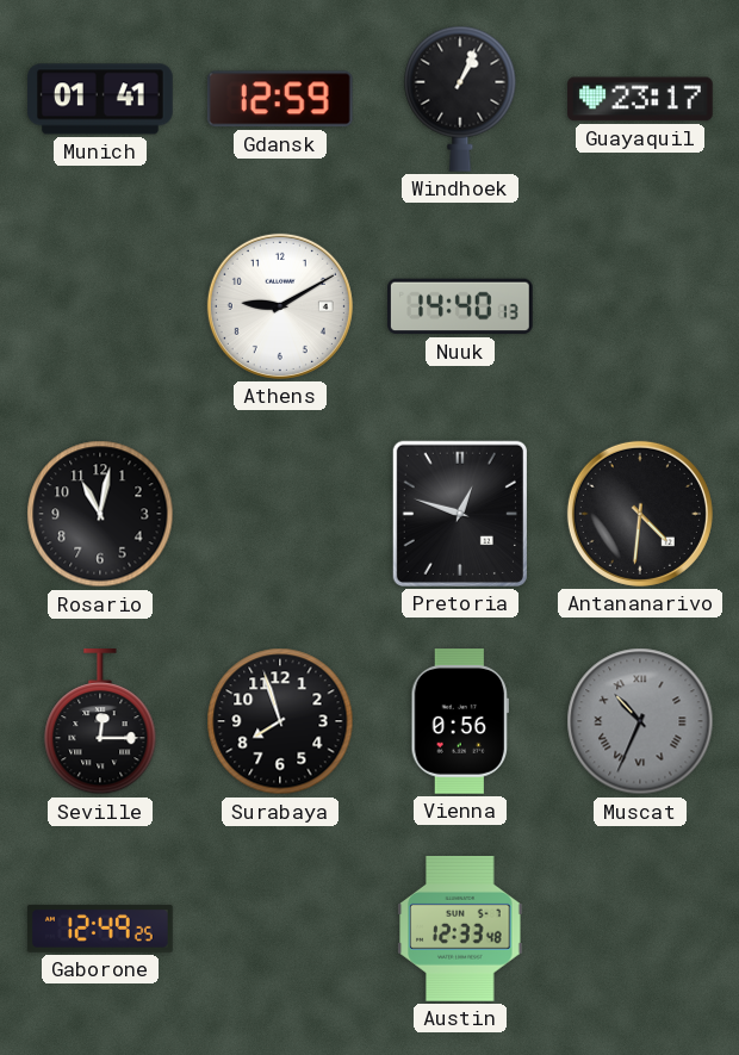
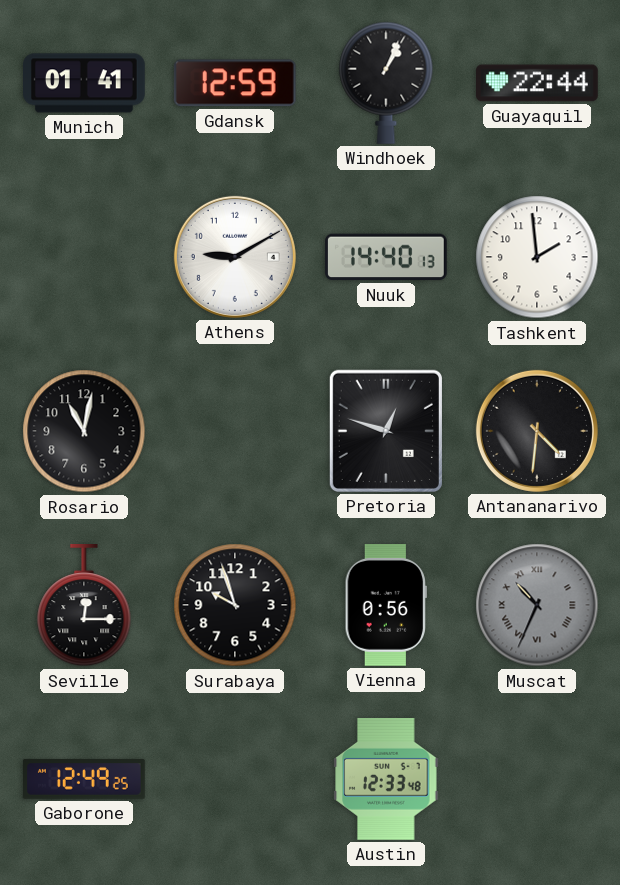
Guayaquil: 23:17 -> 22:44 (538, 83)
Tashkent: none -> 1:59 (537, 257)
Surabaya: 7:57 -> 9:57 (235, 605)
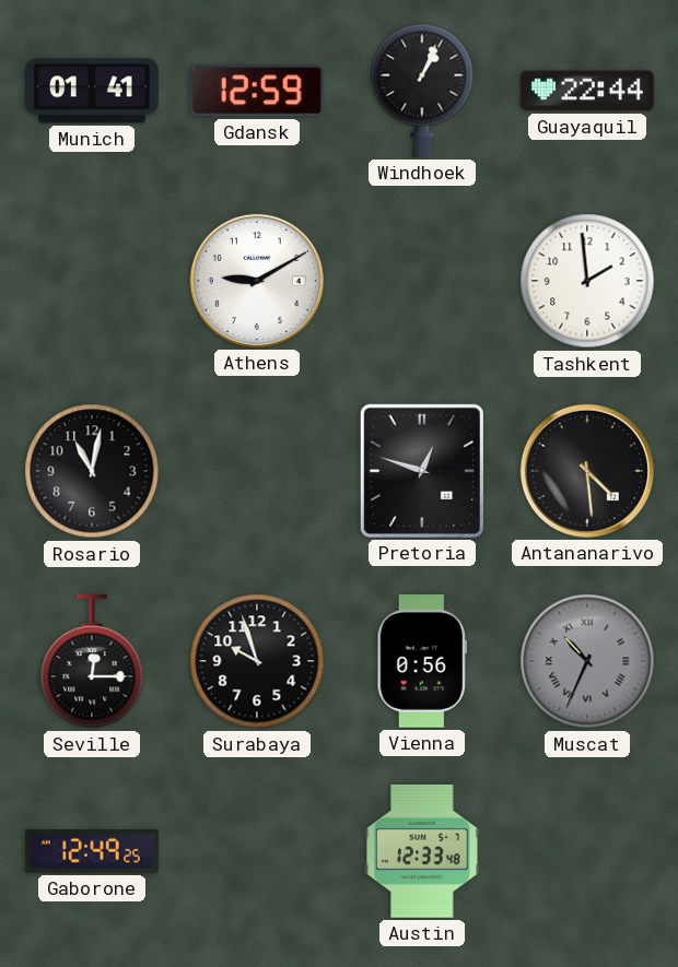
Nuuk: 14:40 -> none (387, 257)
Antananarivo: 4:31 -> 4:29 (587, 471)
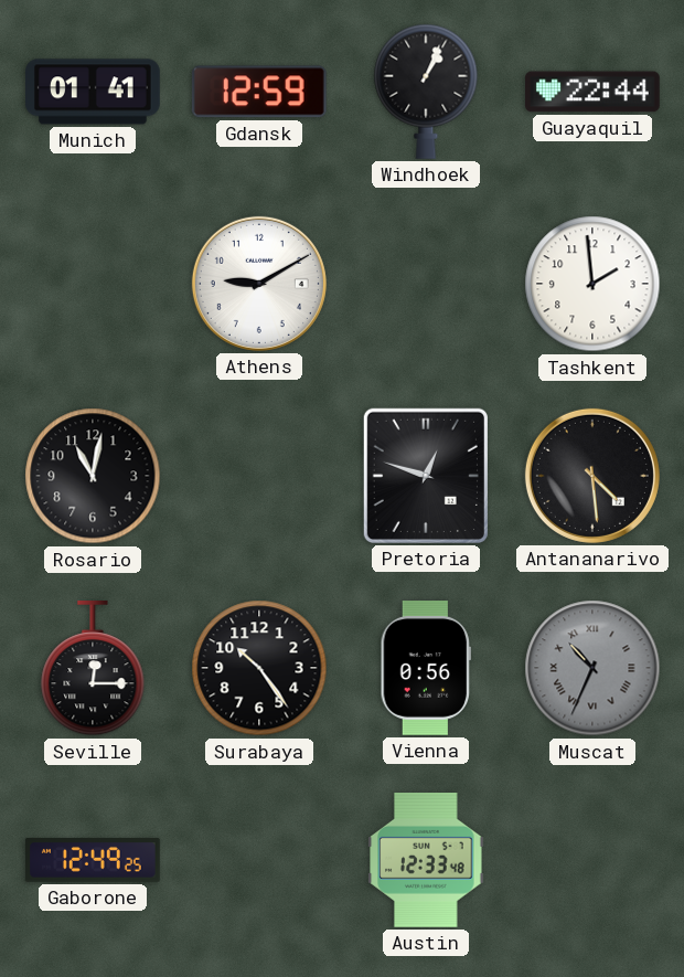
Surabaya: 9:57 -> 10:24 (259, 668)
